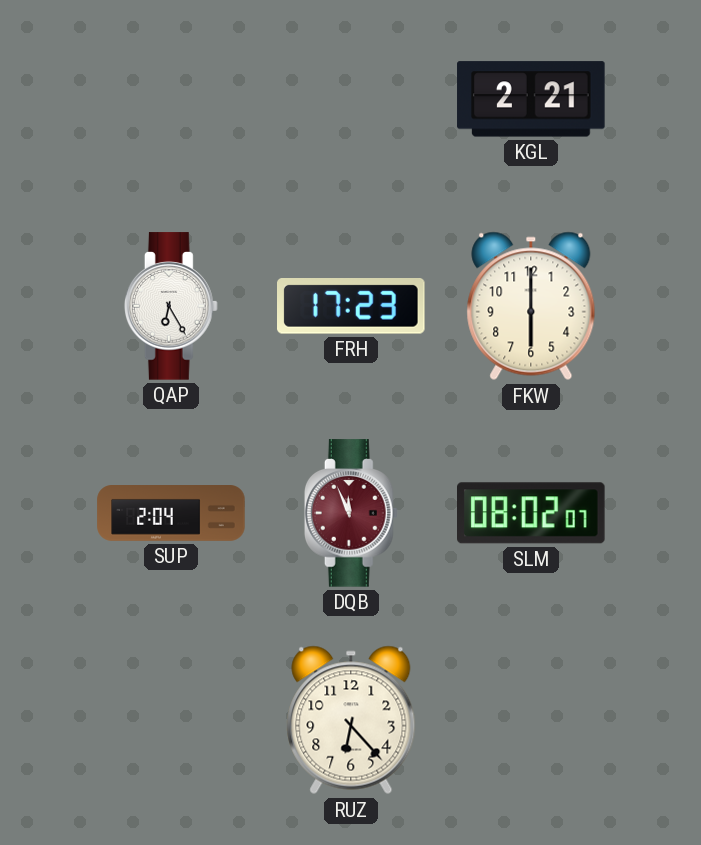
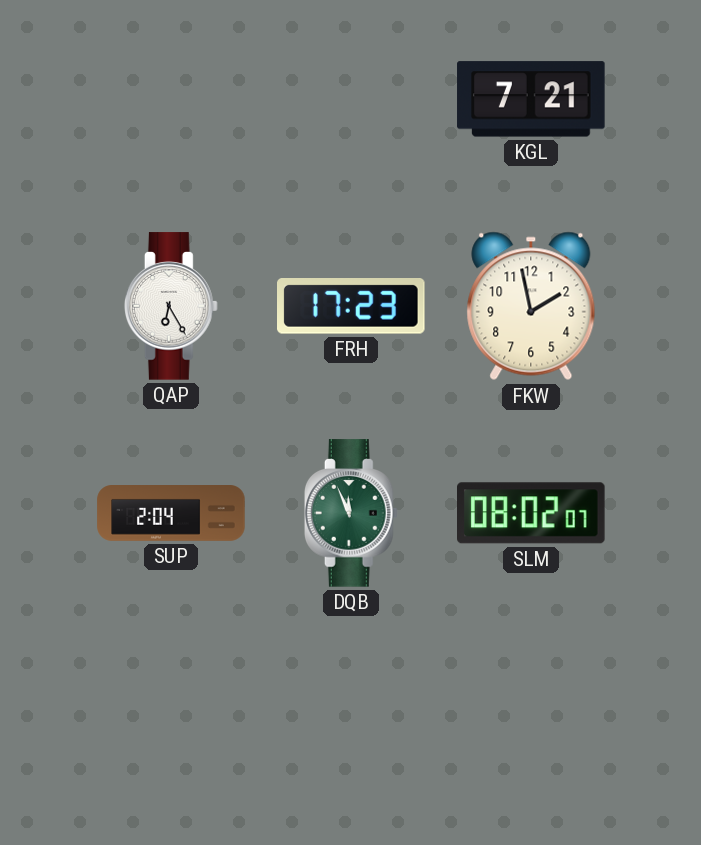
KGL: 2:21 -> 7:21 (531, 99)
FKW: 6:00 -> 1:58 (531, 306)
DQB dial: burgundy -> green (351, 513)
RUZ: 6:23 -> none (351, 720)
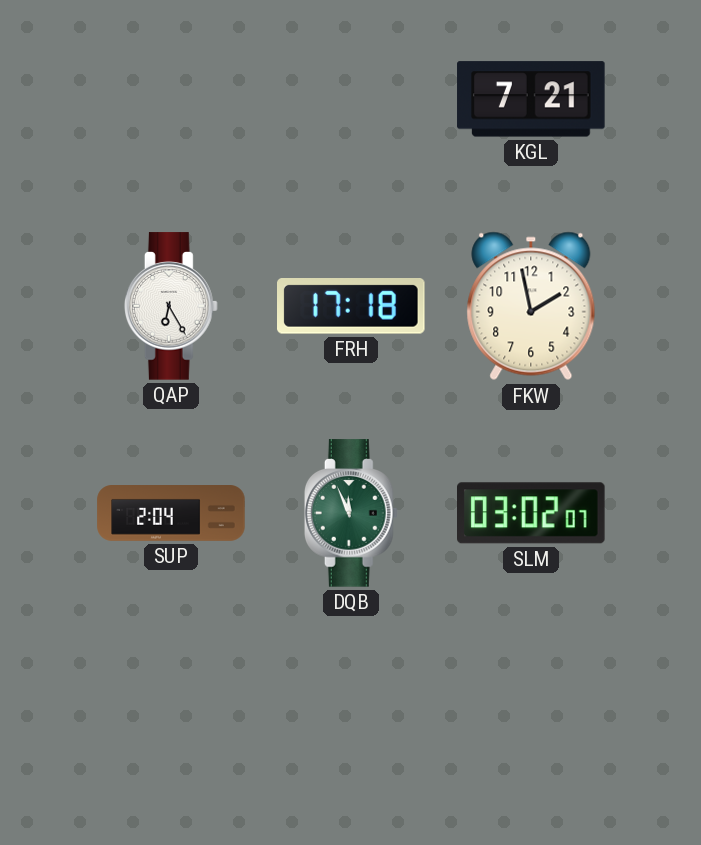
FRH: 17:23 -> 17:18 (352, 307)
SLM: 08:02 -> 03:02 (532, 513)
